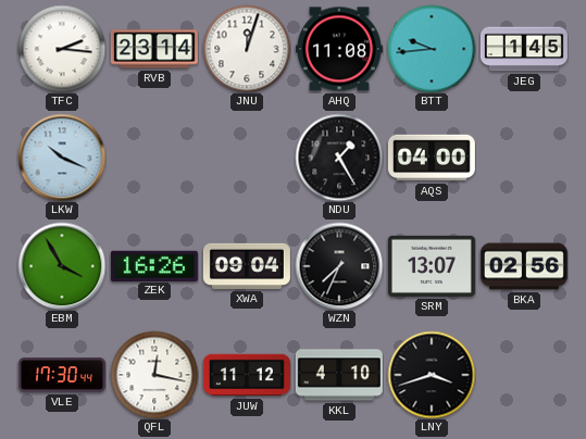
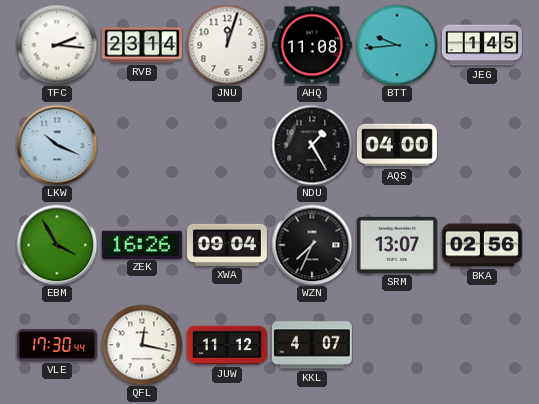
KKL: 4:10 -> 4:07 (312, 345)
LNY: 3:42 -> none (432, 375)
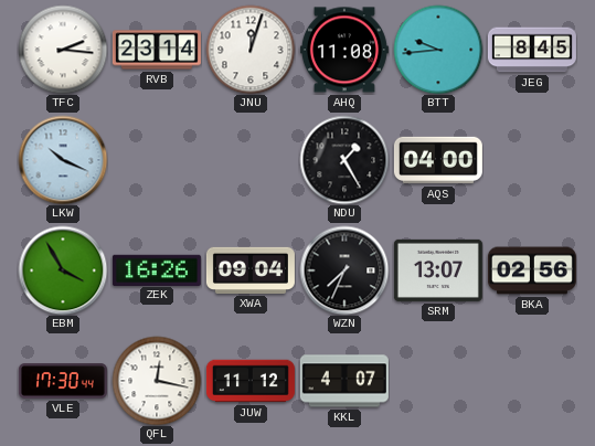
JEG: 1:45 -> 8:45 (532, 50)
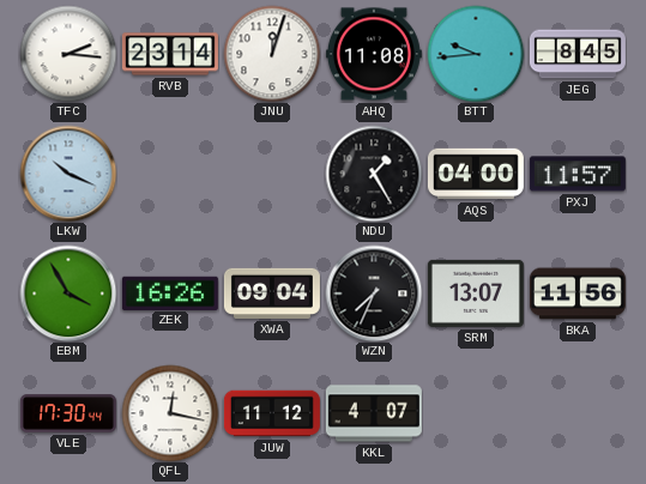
PXJ: none -> 11:57 (578, 174)
BKA: 02:56 -> 11:56 (578, 294)
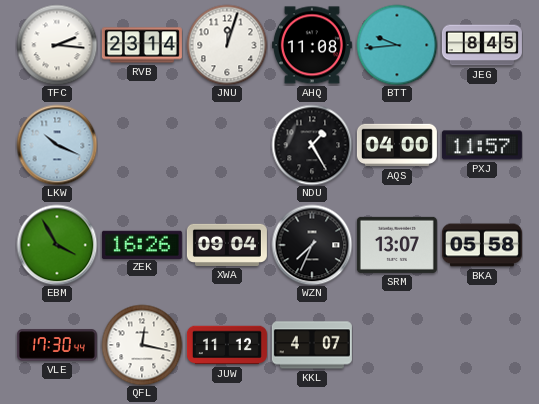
BKA: 11:56 -> 05:58 (482, 245)
